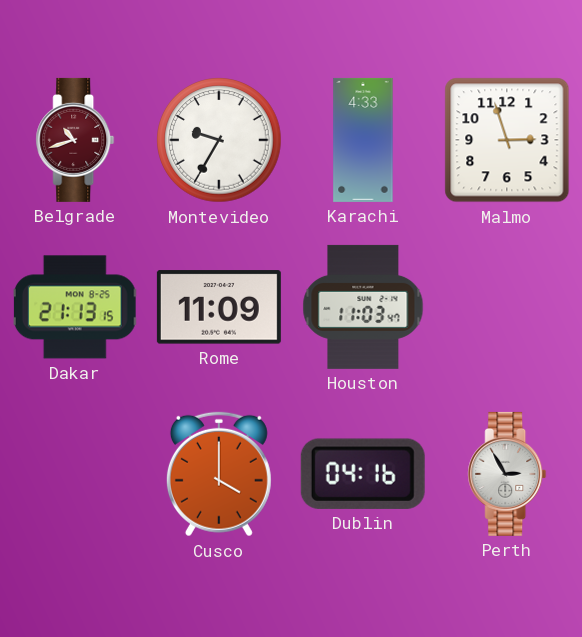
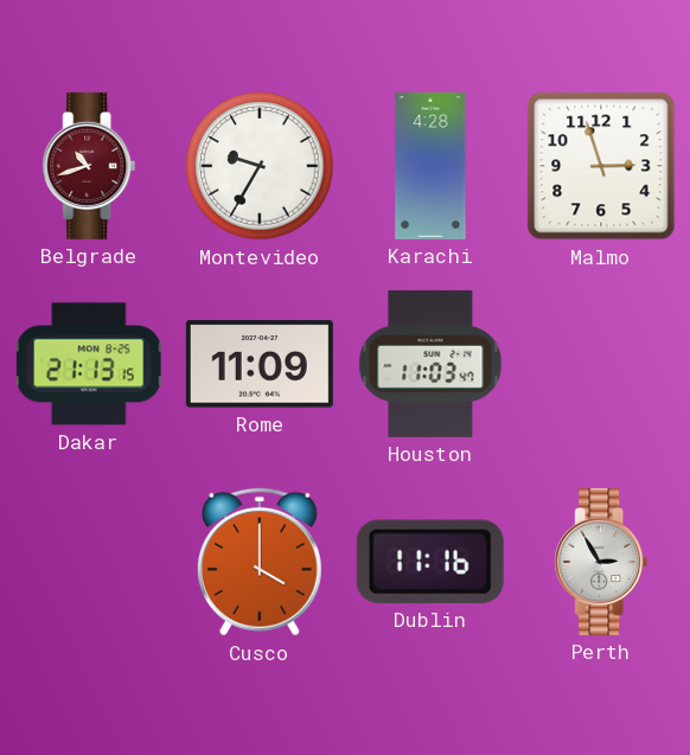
Karachi: 4:33 -> 4:28 (430, 166)
Dublin: 04:16 -> 11:16 (430, 562)
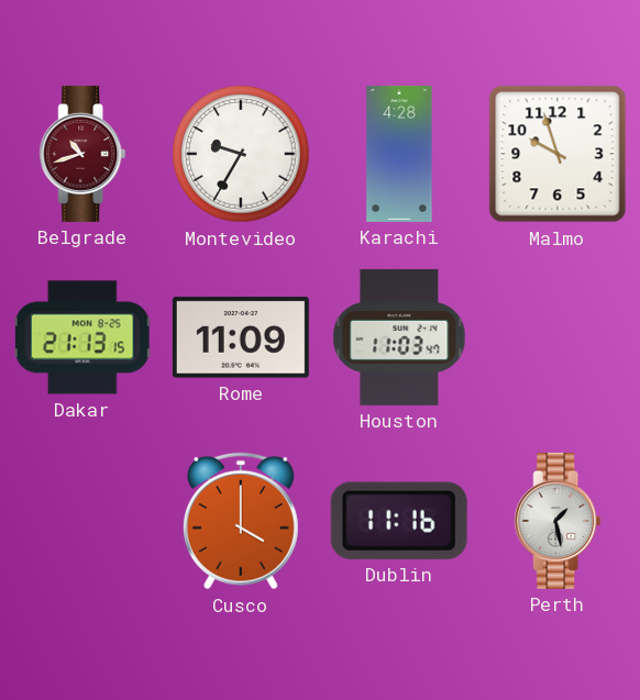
Malmo: 2:57 -> 9:57 (558, 154)
Perth: 2:55 -> 1:28 (558, 521)
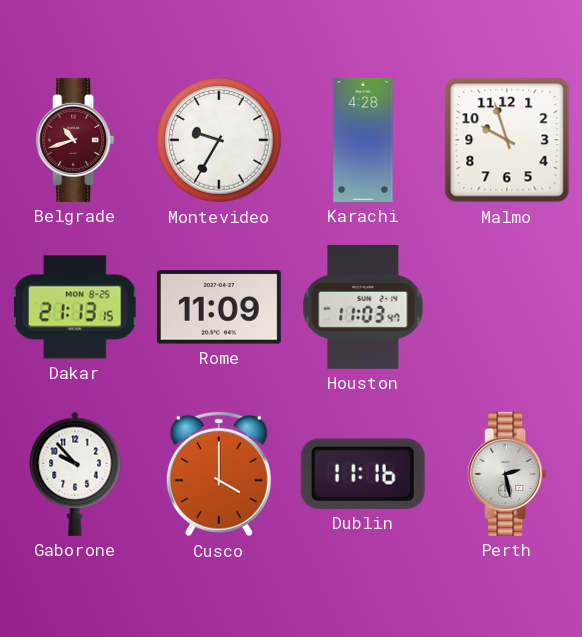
Gaborone: none -> 9:53 (75, 474)
Perth: 1:28 -> 2:28 (507, 474)
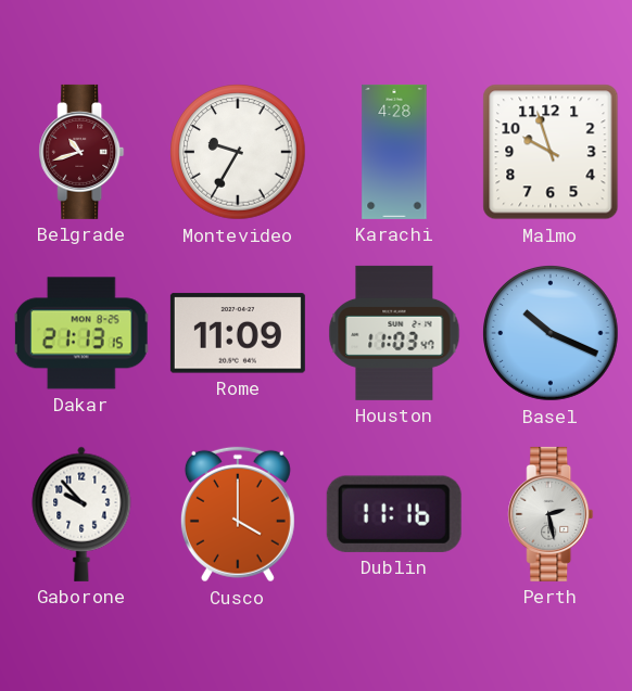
Basel: none -> 10:19 (551, 333)
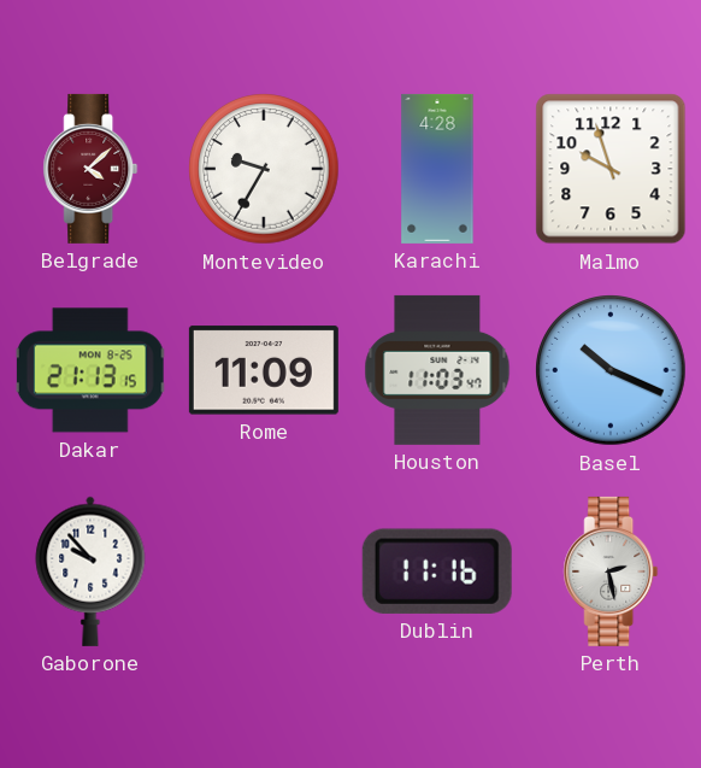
Belgrade: 10:42 -> 4:08 (90, 169)
Cusco: 4:00 -> none (238, 514)
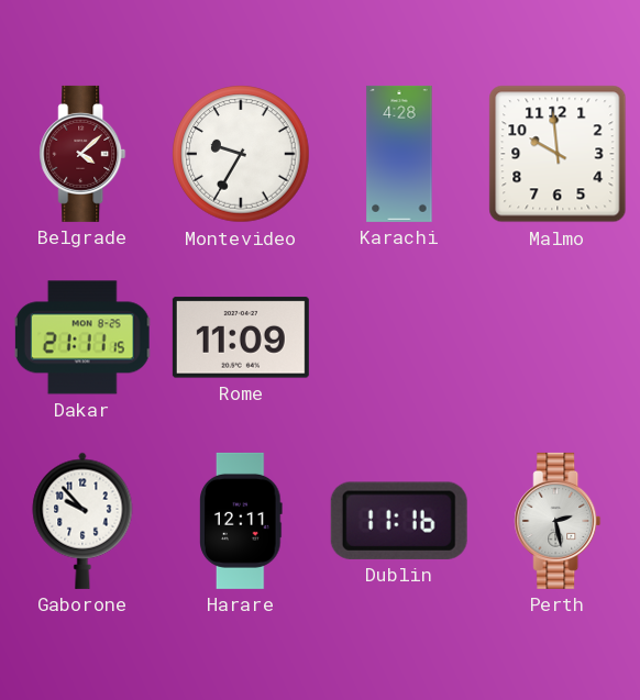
Malmo: 9:57 -> 9:59 (558, 154)
Dakar: 21:13 -> 21:11 (82, 337)
Houston: 11:03 -> none (437, 370)
Basel: 10:19 -> none (611, 370)
Harare: none -> 12:11 (242, 521)
